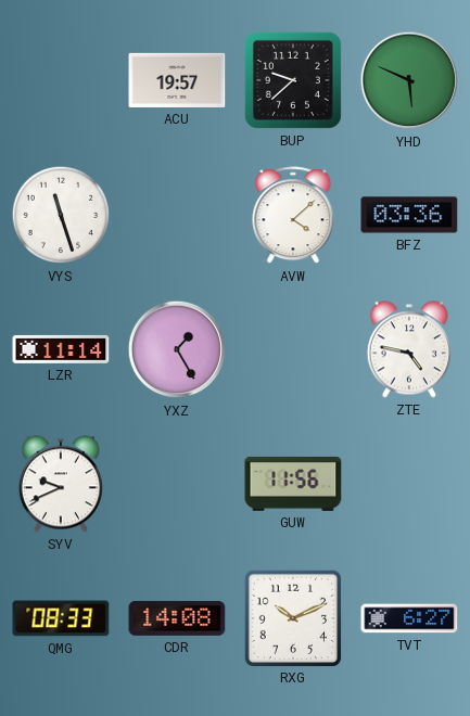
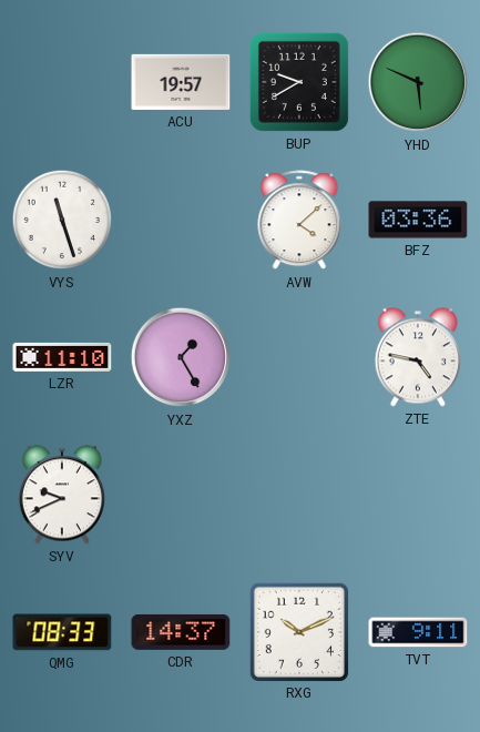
BUP: 9:38 -> 9:40 (299, 82)
LZR: 11:14 -> 11:10 (62, 357)
GUW: 11:56 -> none (293, 484)
CDR: 14:08 -> 14:37 (181, 632)
TVT: 6:27 -> 9:11 (418, 632)
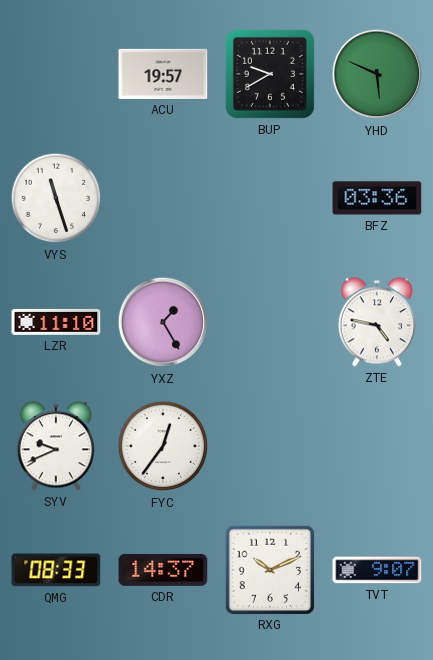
AVW: 4:08 -> none (299, 221)
FYC: none -> 12:36 (163, 446)
TVT: 9:11 -> 9:07 (377, 570)
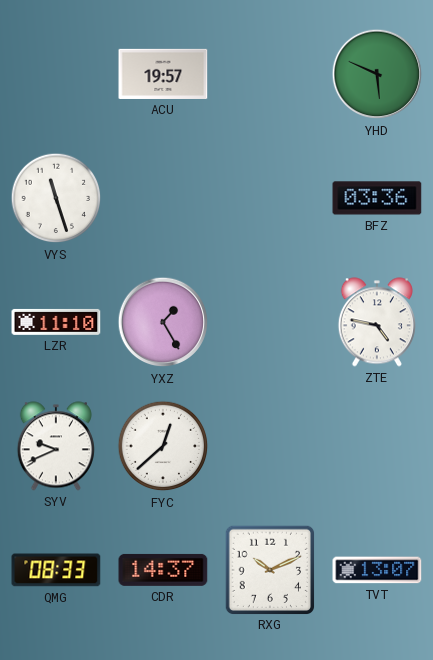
BUP: 9:40 -> none (270, 74)
FYC: 12:36 -> 12:38 (163, 446)
TVT: 9:07 -> 13:07 (377, 570)
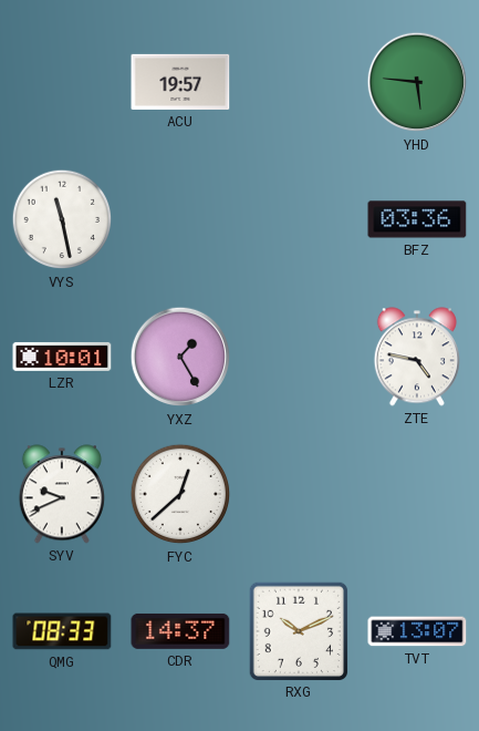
YHD: 5:49 -> 5:46 (417, 82)
VYS: 11:27 -> 11:28 (62, 219)
LZR: 11:10 -> 10:01 (62, 357)
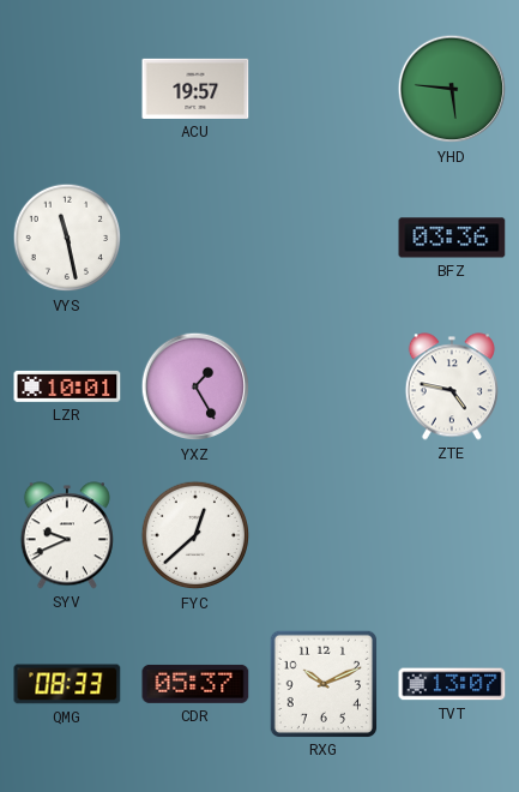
CDR: 14:37 -> 05:37 (195, 684)
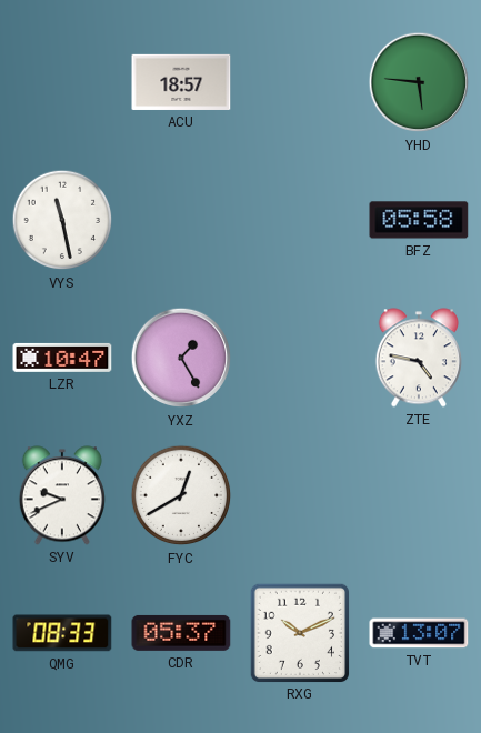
ACU: 19:57 -> 18:57 (181, 82)
BFZ: 03:36 -> 05:58 (419, 220)
LZR: 10:01 -> 10:47 (62, 358)
FYC: 12:38 -> 12:40 (181, 495)
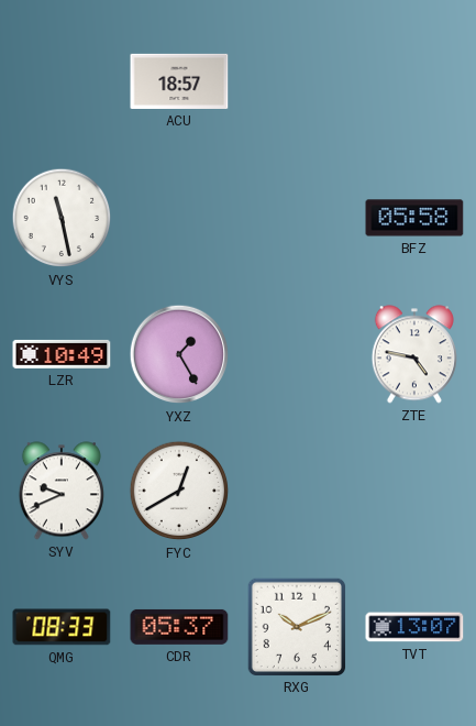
YHD: 5:46 -> none (419, 82)
LZR: 10:47 -> 10:49 (62, 354)
